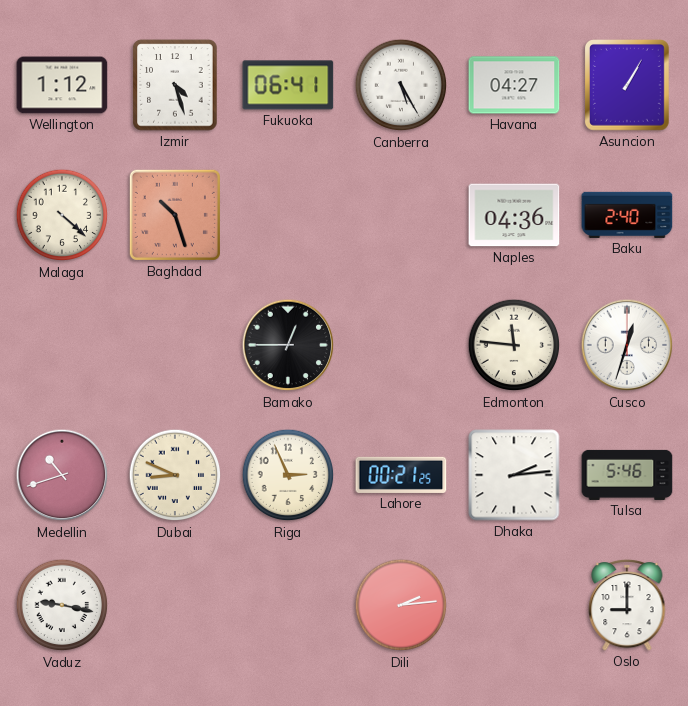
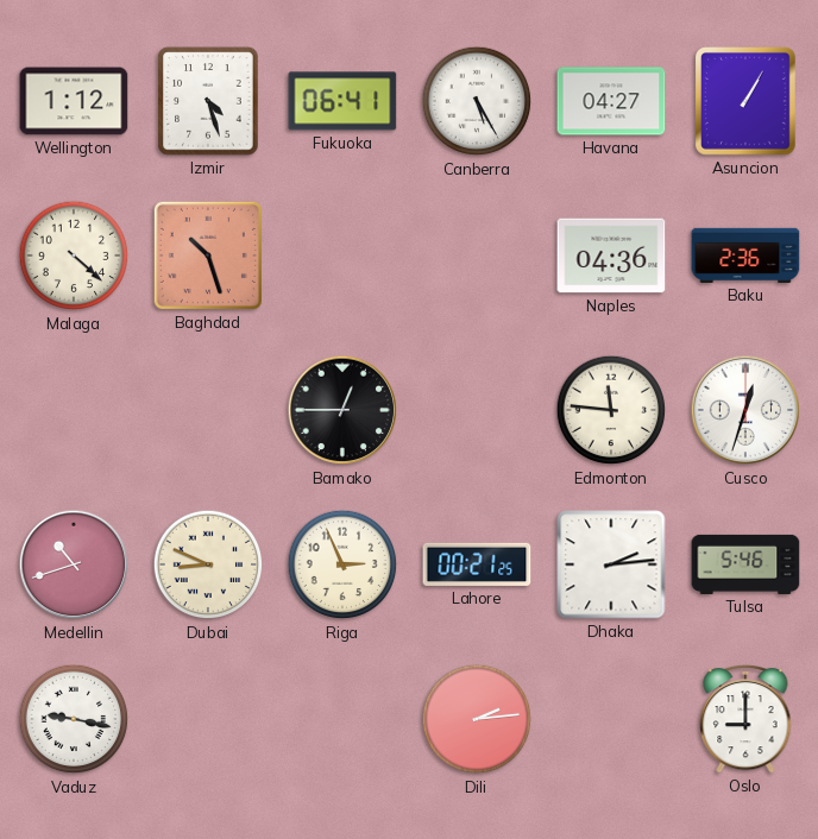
Baku: 2:40 -> 2:36 (745, 256)
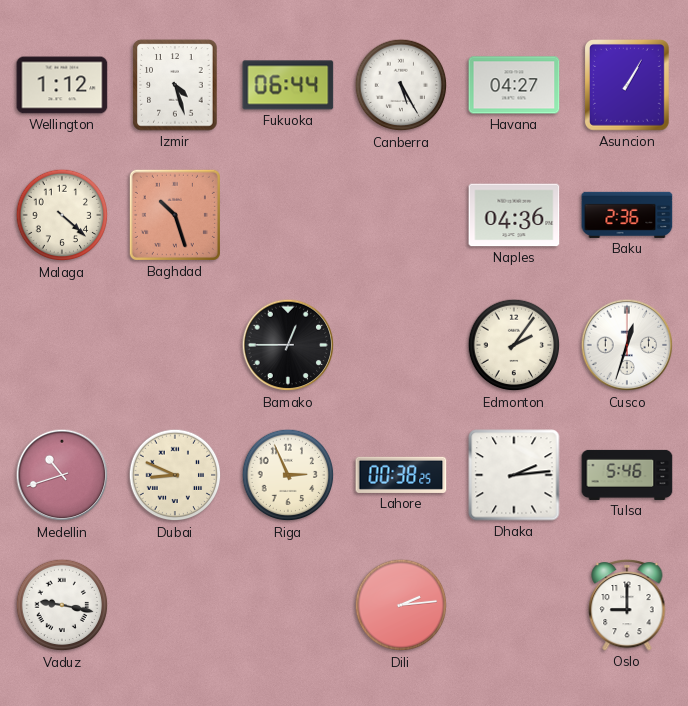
Fukuoka: 06:41 -> 06:44 (288, 85)
Edmonton: 11:46 -> 2:06 (514, 345)
Lahore: 00:21 -> 00:38 (401, 475)
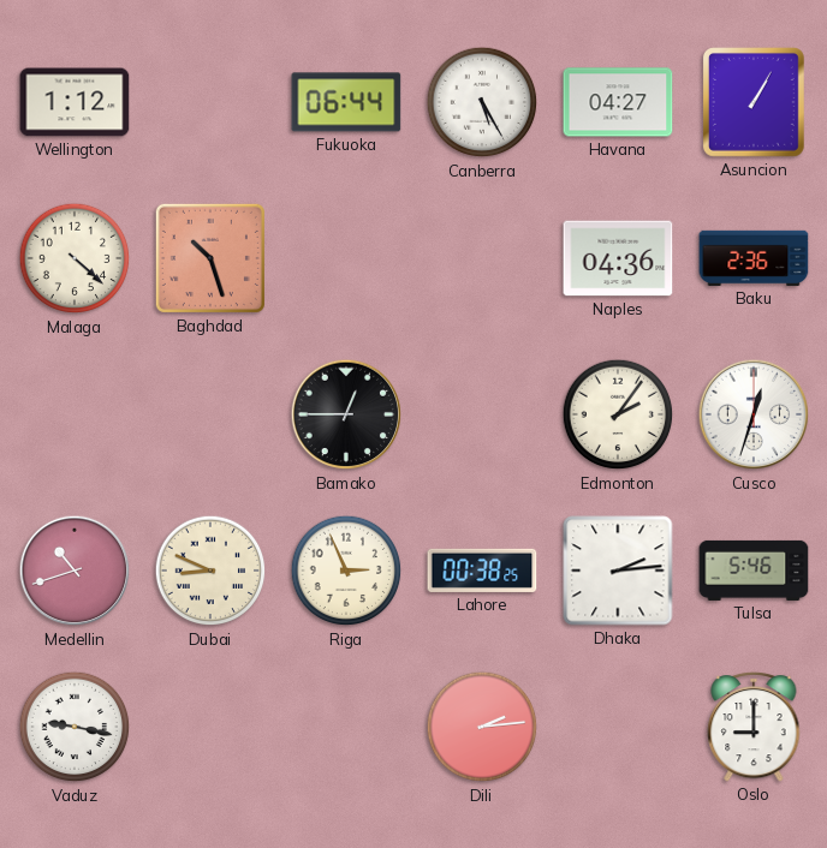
Izmir: 4:27 -> none (175, 85)
